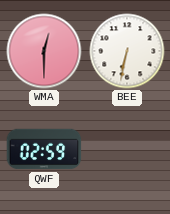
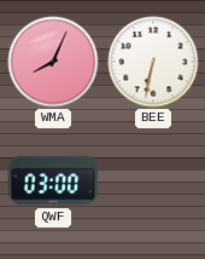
WMA: 12:30 -> 8:04 (53, 62)
QWF: 02:59 -> 03:00 (53, 180)
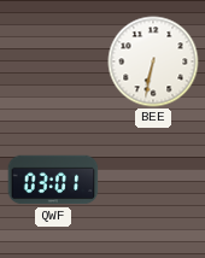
WMA: 8:04 -> none (53, 62)
QWF: 03:00 -> 03:01 (53, 180)
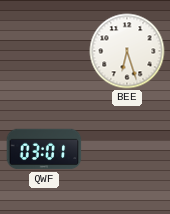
BEE: 6:32 -> 6:27 (127, 51)
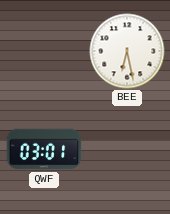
BEE: 6:27 -> 6:28 (127, 51)
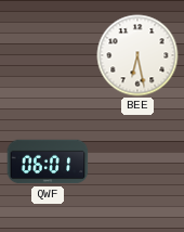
QWF: 03:01 -> 06:01 (48, 162)
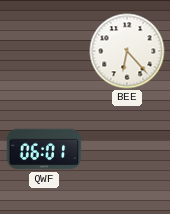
BEE: 6:28 -> 6:23 (127, 51)
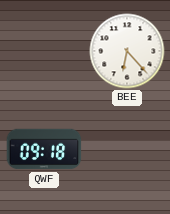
QWF: 06:01 -> 09:18 (44, 149)
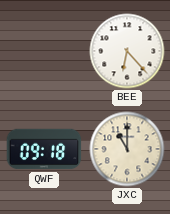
JXC: none -> 11:00 (127, 149)
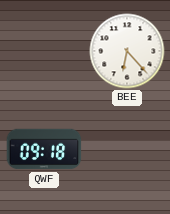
JXC: 11:00 -> none (127, 149)
